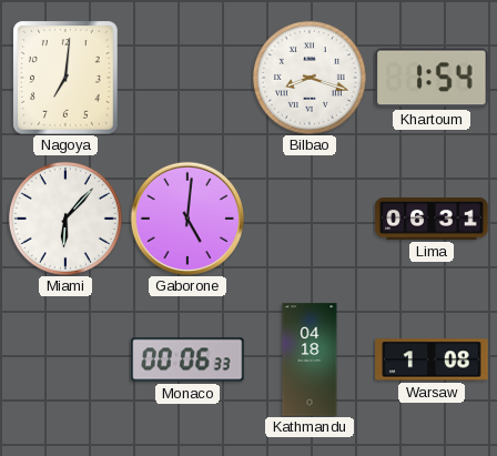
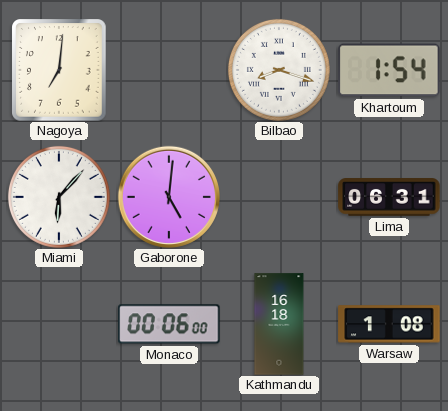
Monaco: 00:06:33 -> 00:06:00 (169, 324)
Kathmandu: 04:18 -> 16:18 (279, 324)
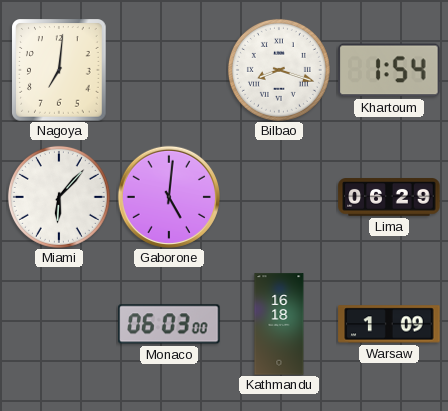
Lima: 06:31 -> 06:29 (389, 197)
Monaco: 00:06 -> 06:03 (169, 324)
Warsaw: 1:08 -> 1:09 (389, 324)
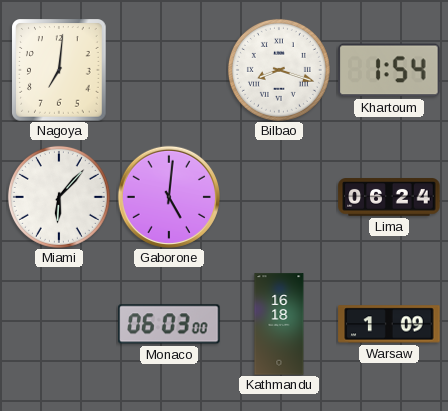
Lima: 06:29 -> 06:24 (389, 197)
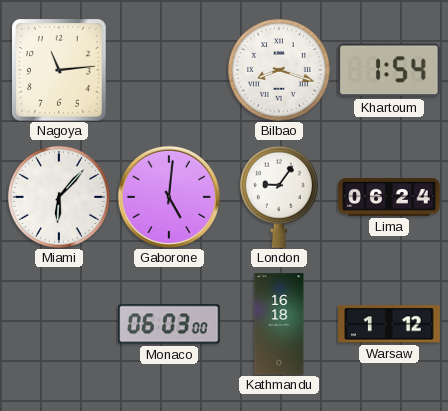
Nagoya: 7:01 -> 11:14 (59, 70)
London: none -> 9:06 (279, 197)
Warsaw: 1:09 -> 1:12 (389, 324)
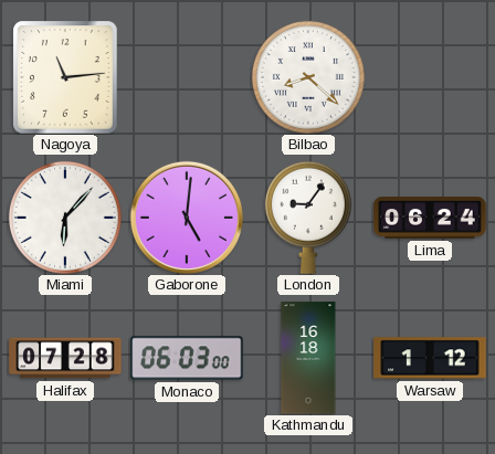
Bilbao: 8:18 -> 8:22 (308, 77)
Khartoum: 1:54 -> none (389, 70)
Halifax: none -> 07:28 (65, 358)
